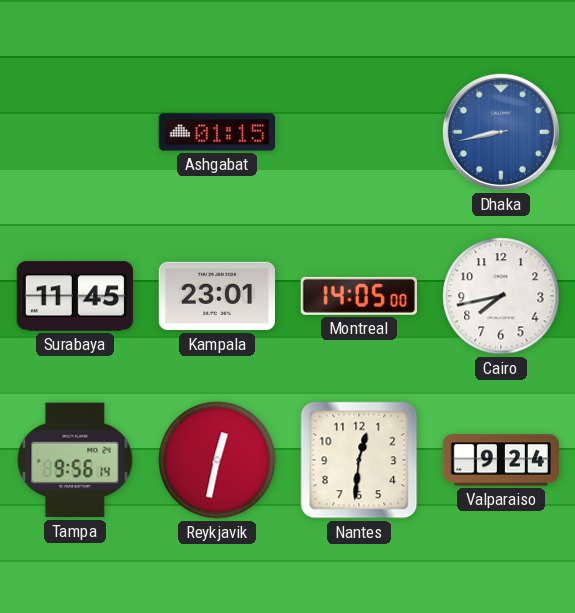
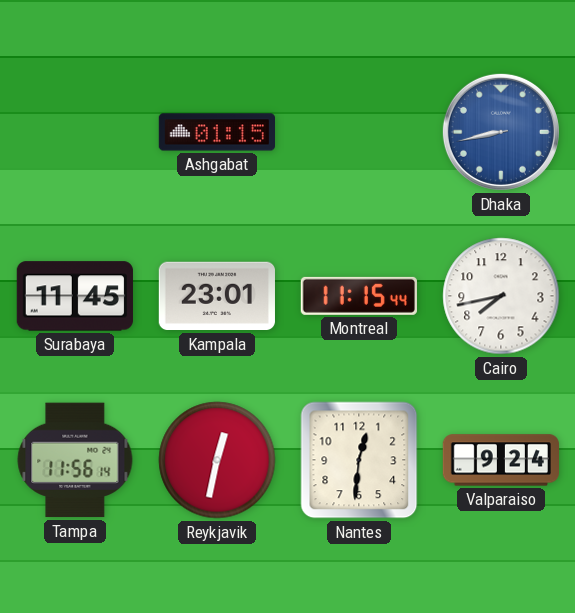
Montreal: 14:05 -> 11:15 (359, 296)
Tampa: 9:56 -> 11:56 (75, 460)
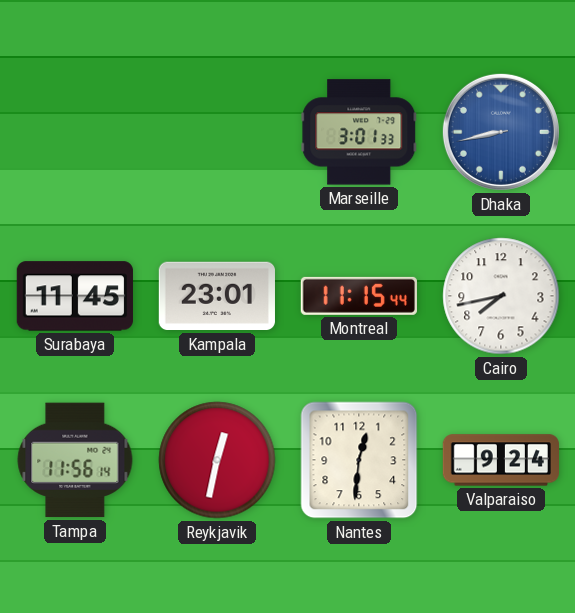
Ashgabat: 01:15 -> none (216, 132)
Marseille: none -> 3:01 (359, 132)
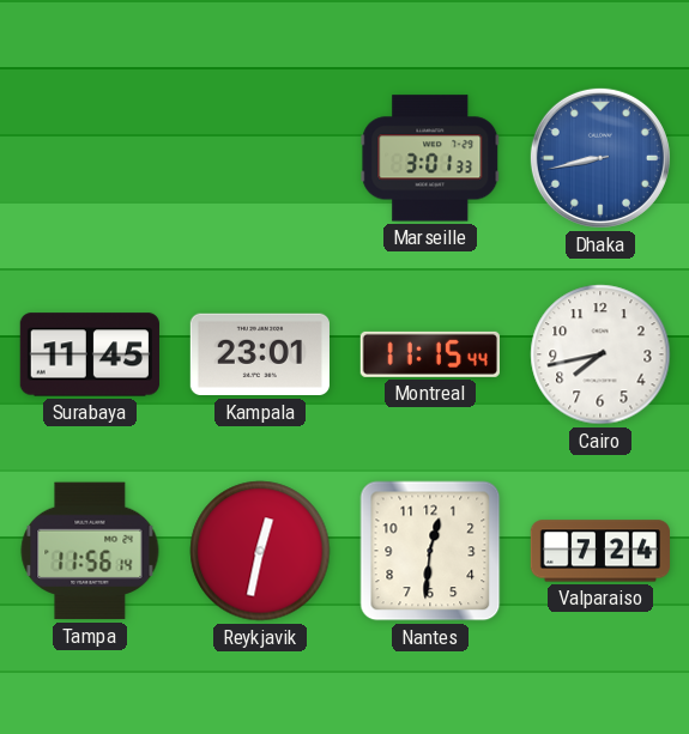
Valparaiso: 9:24 -> 7:24 (599, 551)
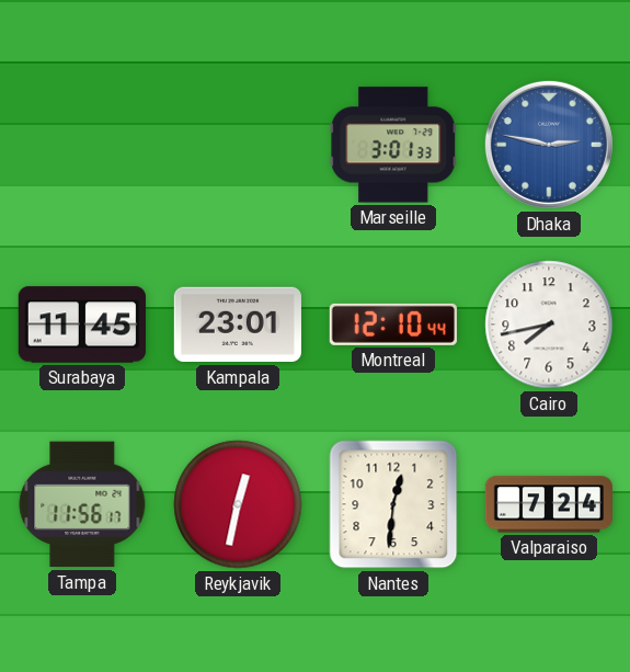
Dhaka: 8:43 -> 2:47 (549, 145)
Montreal: 11:15 -> 12:10 (393, 324)
Tampa: 11:56:14 -> 11:56:17 (82, 504)
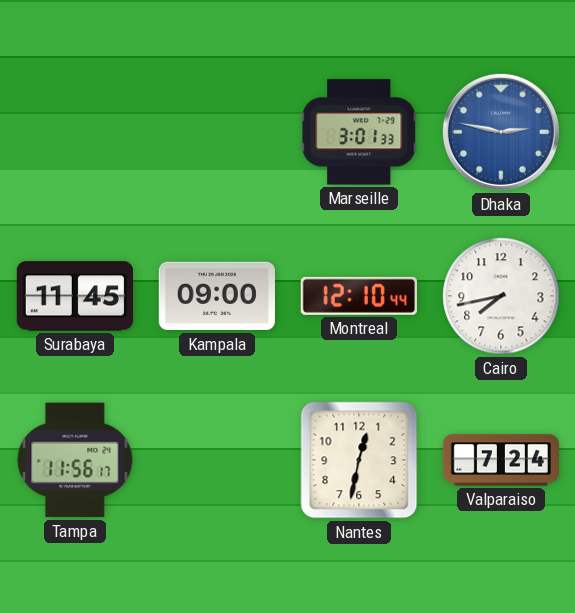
Kampala: 23:01 -> 09:00 (217, 296)
Reykjavik: 12:32 -> none (238, 504)
Nantes: 12:31 -> 12:32 (359, 460)
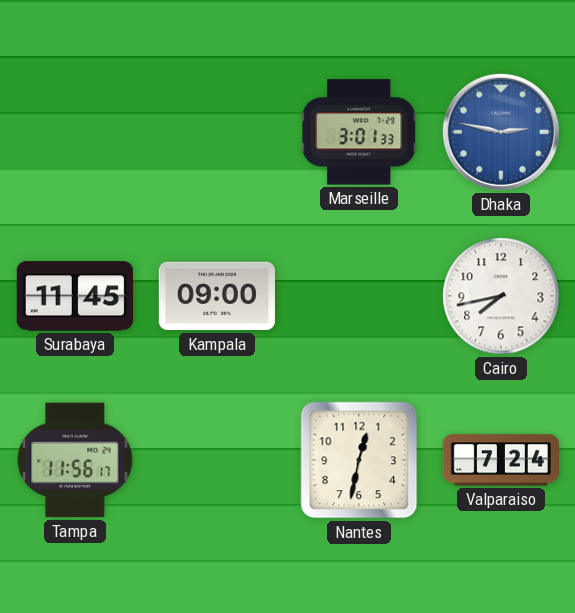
Montreal: 12:10 -> none (359, 296)
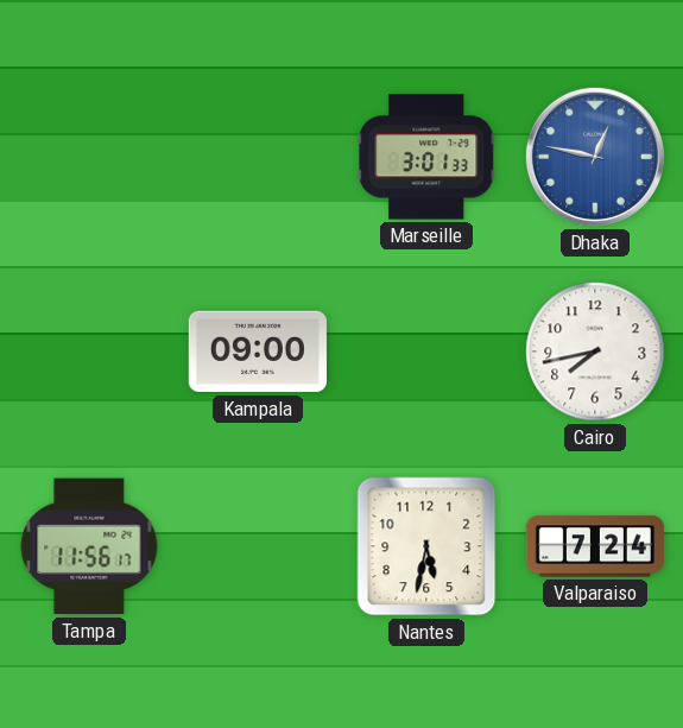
Dhaka: 2:47 -> 12:47 (595, 157)
Surabaya: 11:45 -> none (75, 296)
Nantes: 12:32 -> 5:32 (426, 546)
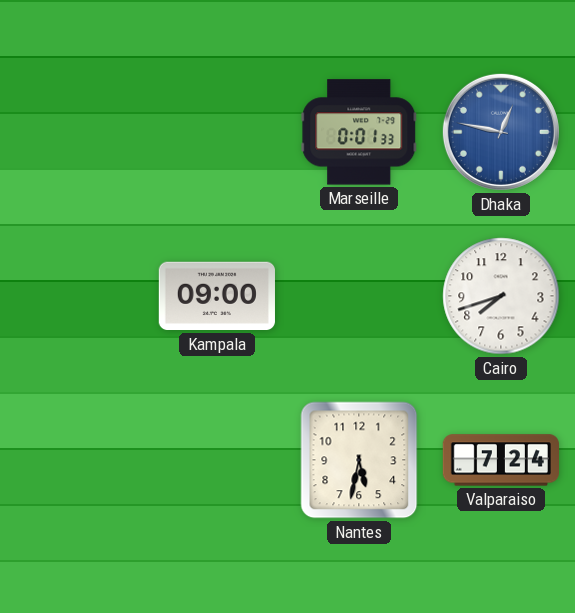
Marseille: 3:01 -> 0:01 (359, 132)
Cairo: 7:43 -> 7:42 (501, 296)
Tampa: 11:56 -> none (89, 546)
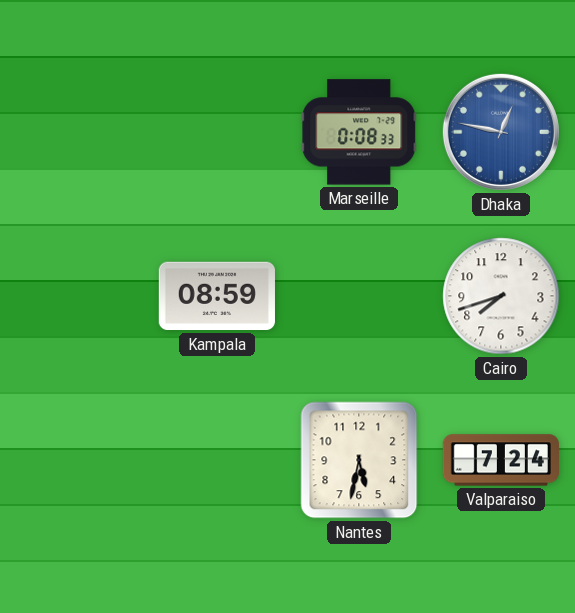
Marseille: 0:01 -> 0:08 (359, 132)
Kampala: 09:00 -> 08:59 (217, 296)
